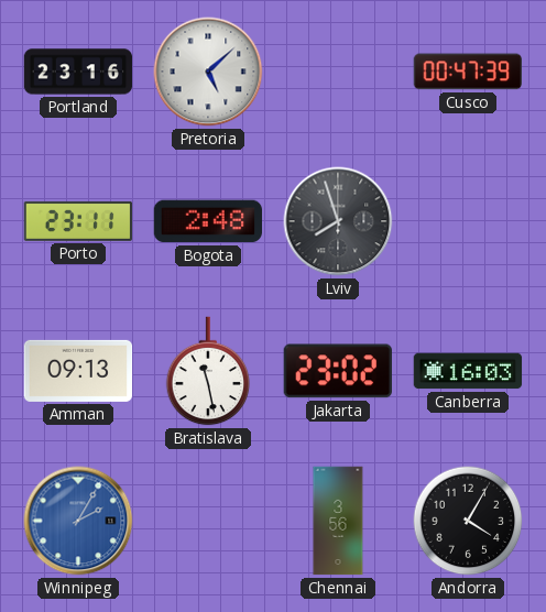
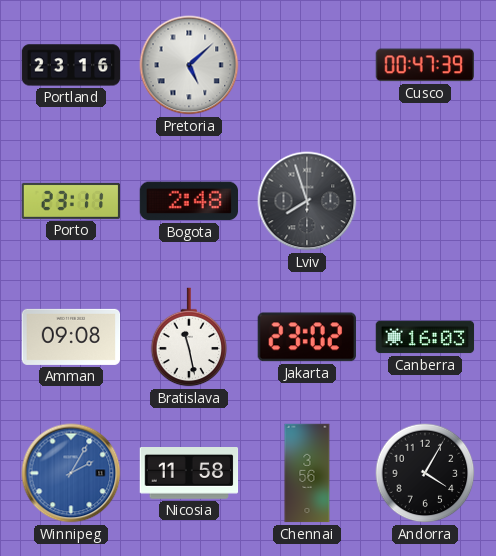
Amman: 09:13 -> 09:08 (71, 337)
Nicosia: none -> 11:58 (189, 474)
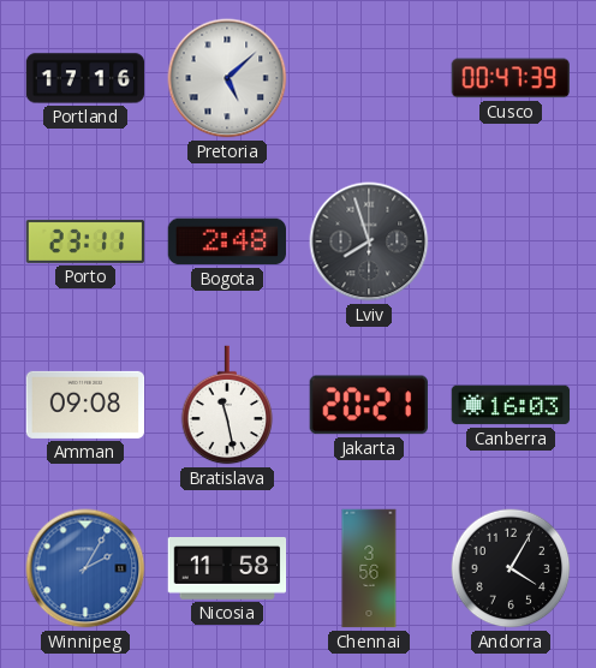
Portland: 23:16 -> 17:16 (85, 78)
Jakarta: 23:02 -> 20:21 (369, 405)
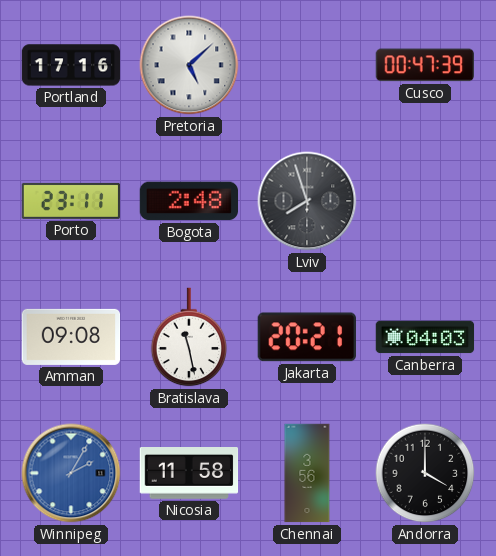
Canberra: 16:03 -> 04:03 (425, 337)
Andorra: 4:05 -> 4:00 (425, 473)
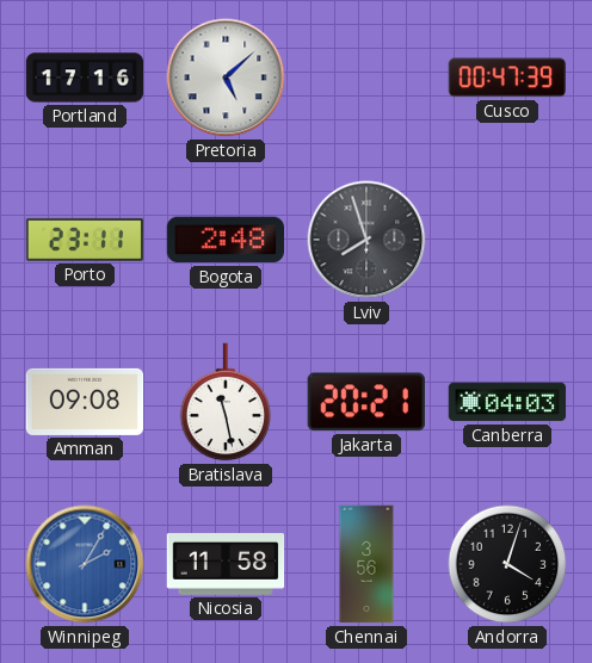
Andorra: 4:00 -> 4:03 (507, 564)
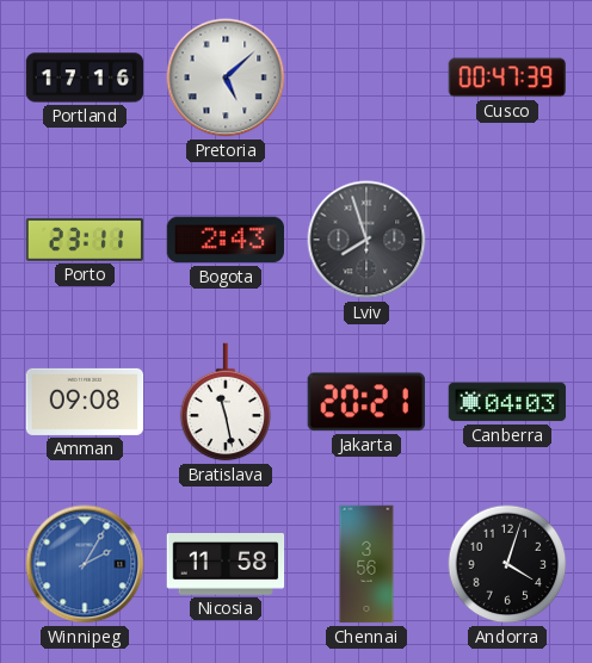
Bogota: 2:48 -> 2:43 (226, 240)
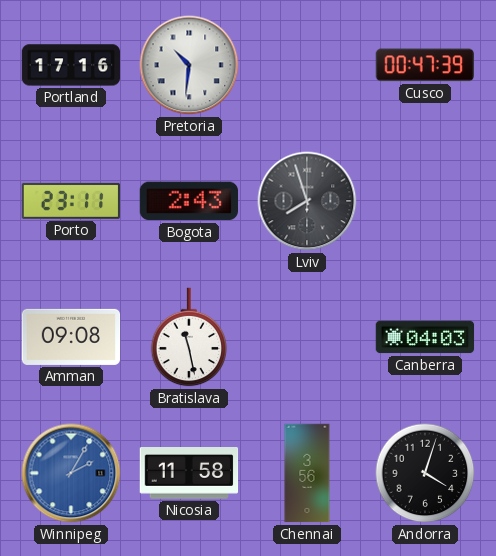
Pretoria: 5:08 -> 10:31 (189, 65)
Jakarta: 20:21 -> none (366, 402)
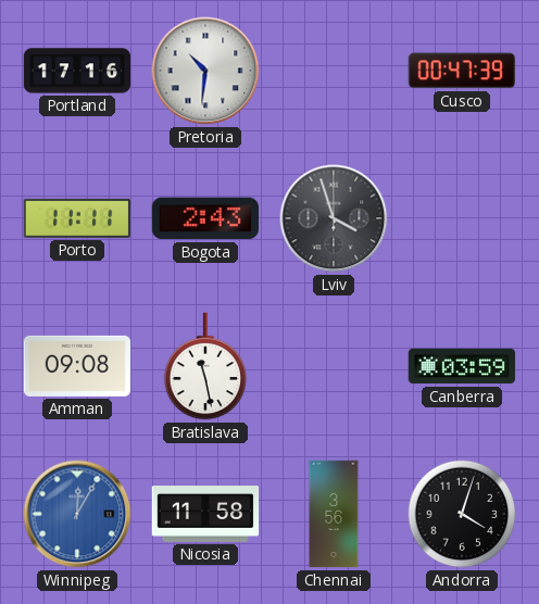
Porto: 23:11 -> 11:11 (77, 218)
Lviv: 7:57 -> 3:57 (334, 218)
Canberra: 04:03 -> 03:59 (462, 366)
Winnipeg: 2:05 -> 12:05 (77, 514)
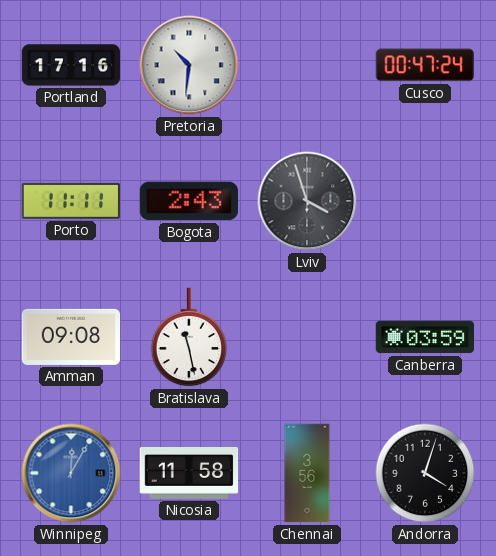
Cusco: 00:47:39 -> 00:47:24 (424, 65)
